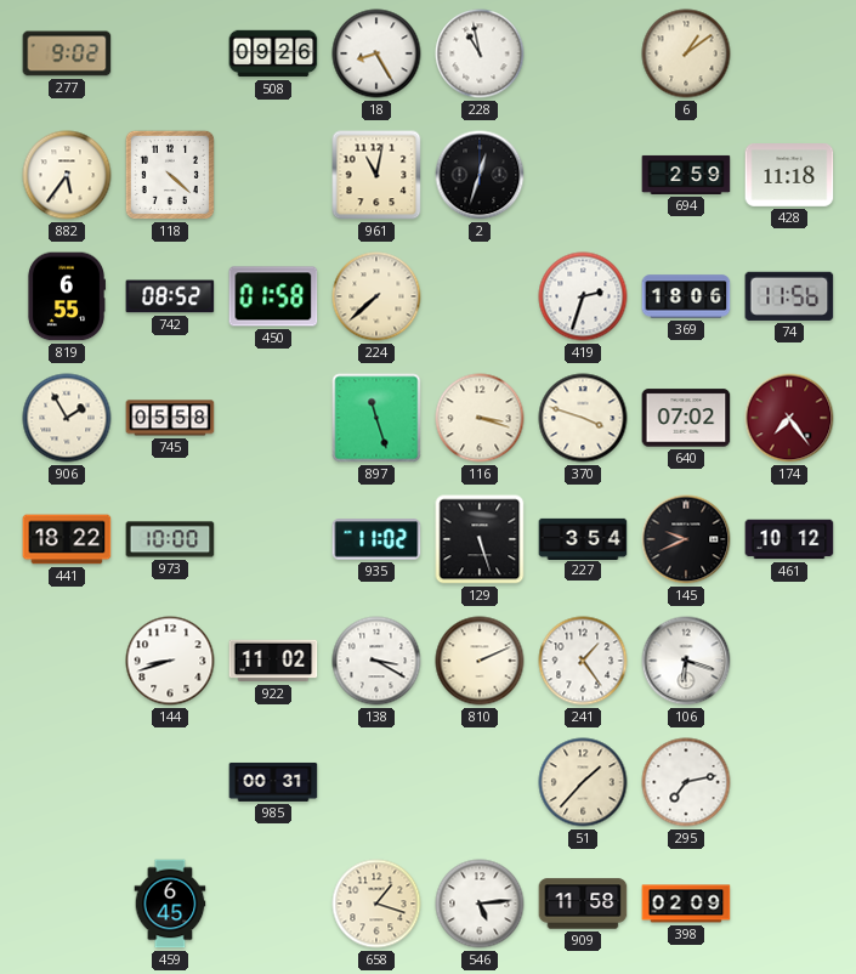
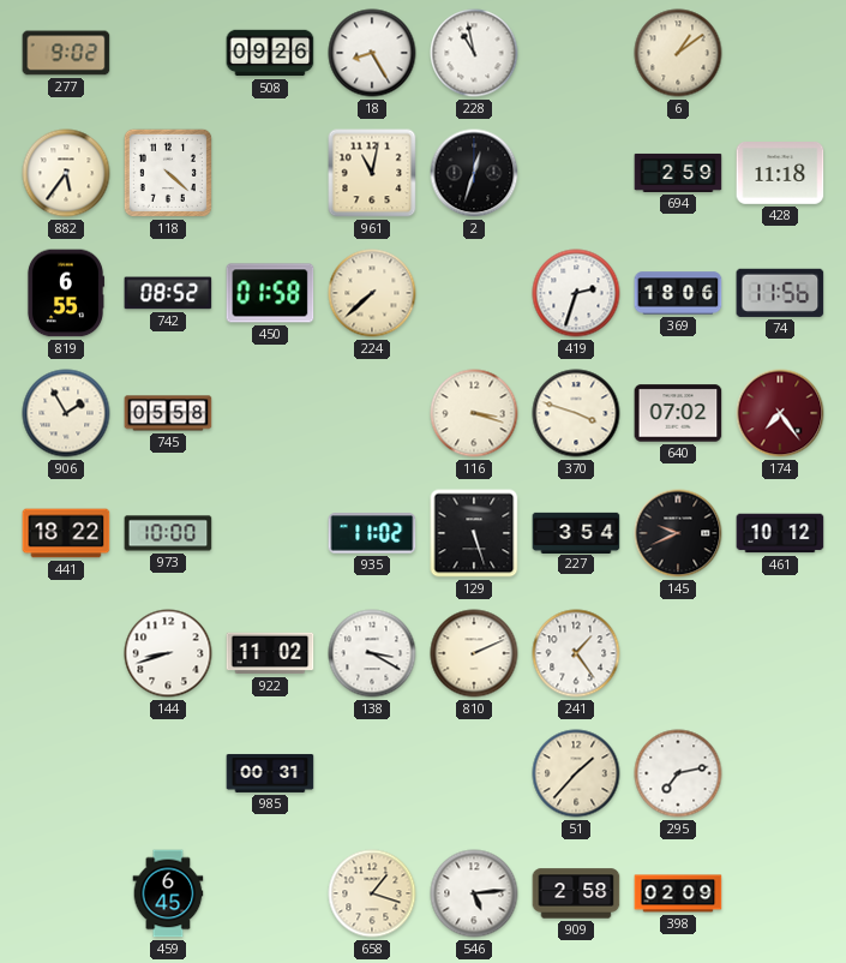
897: 11:27 -> none (376, 418)
106: 6:18 -> none (686, 661)
909: 11:58 -> 2:58 (576, 893)
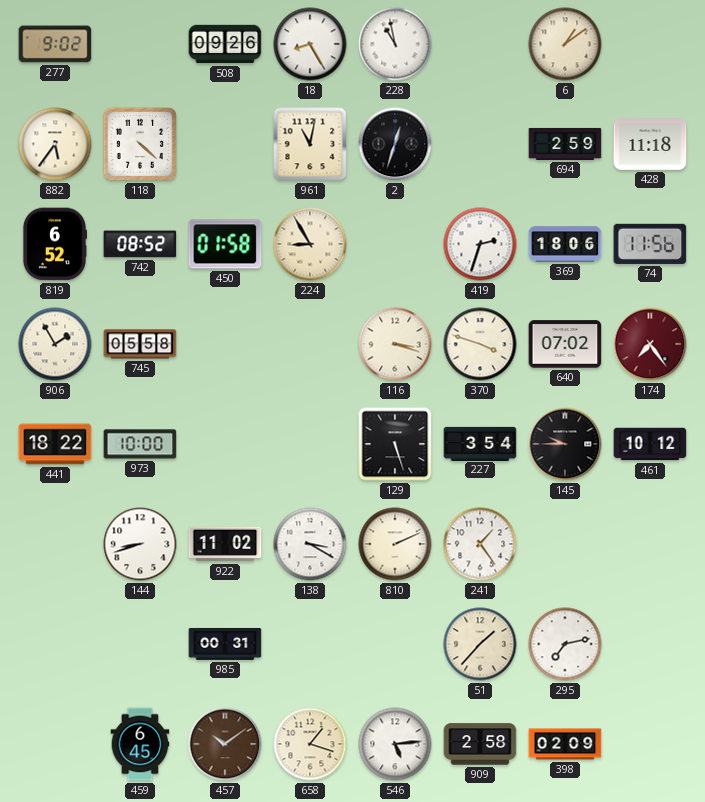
819: 6:55 -> 6:52 (54, 244)
224: 7:38 -> 8:55 (310, 244)
935: 11:02 -> none (372, 533)
145: 9:41 -> 9:45 (565, 444)
457: none -> 10:09 (225, 744)
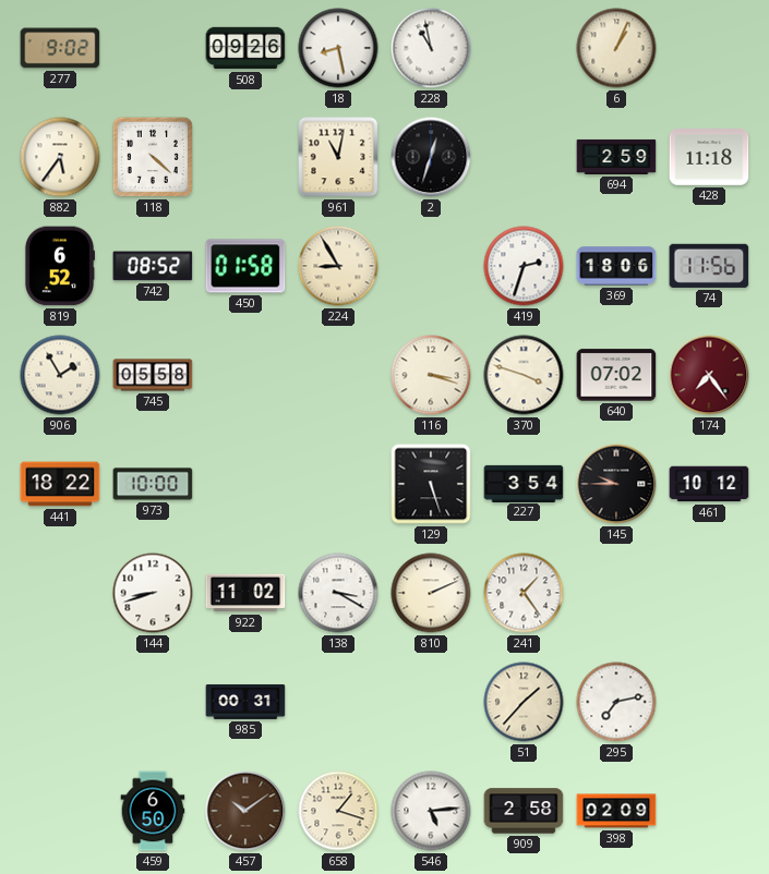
18: 8:25 -> 8:28 (338, 48)
6: 1:09 -> 1:04 (616, 48)
459: 6:45 -> 6:50 (153, 811)
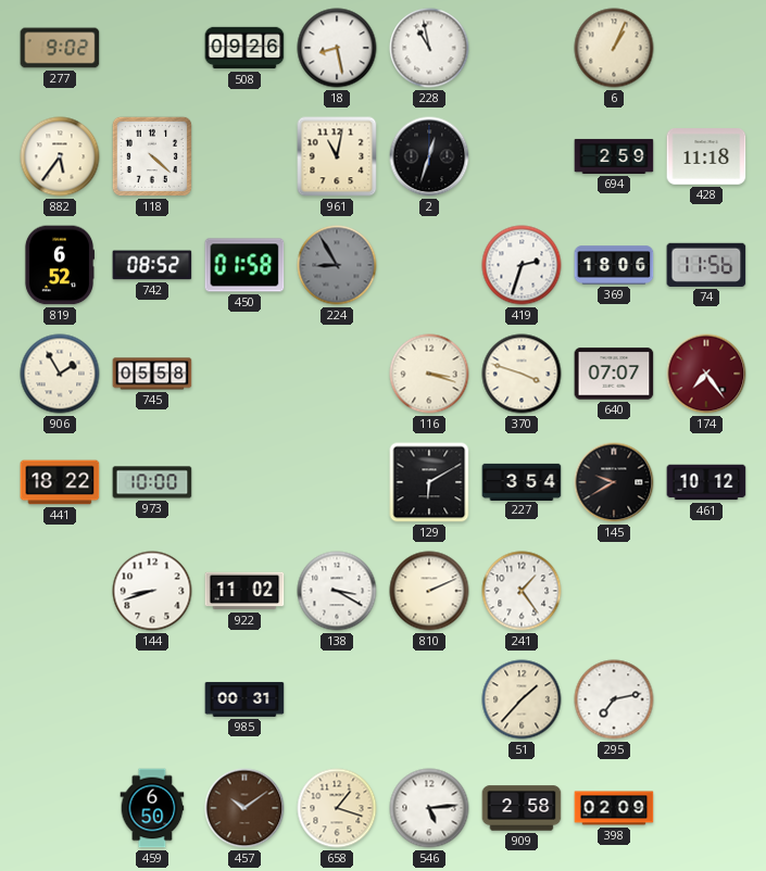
224 dial: cream -> grey (337, 265)
640: 07:02 -> 07:07 (614, 374)
129: 5:27 -> 6:10 (429, 482)
145: 9:45 -> 9:40 (614, 482)
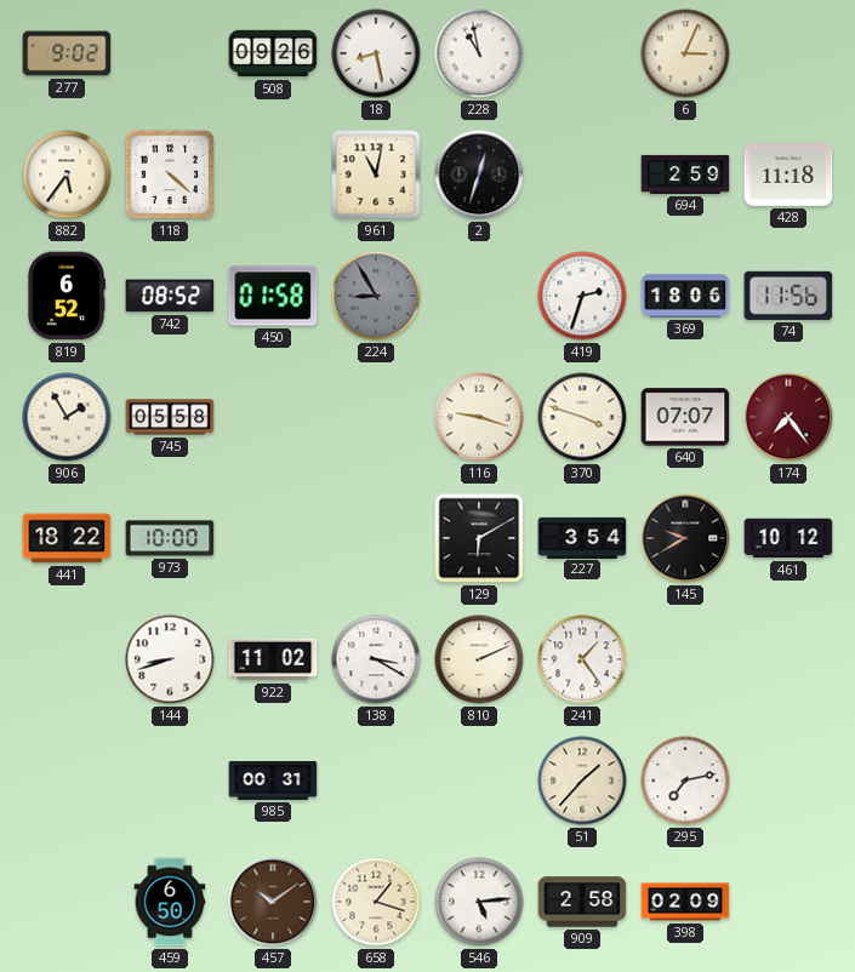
6: 1:04 -> 3:04 (685, 53)
116: 3:18 -> 9:18 (479, 417)
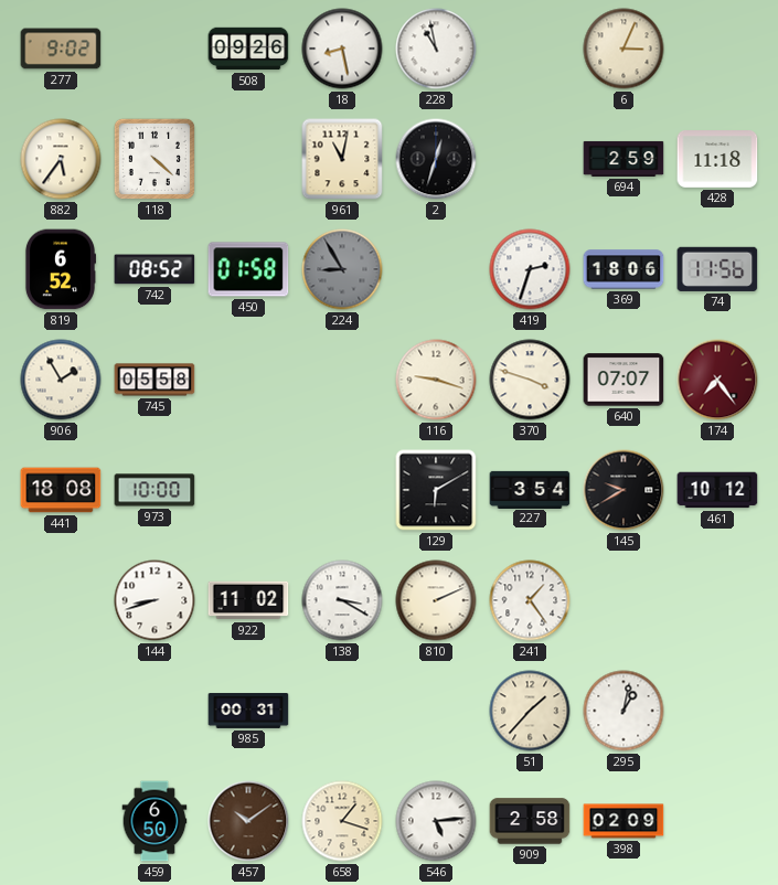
441: 18:22 -> 18:08 (61, 490)
295: 7:13 -> 1:02 (624, 711)
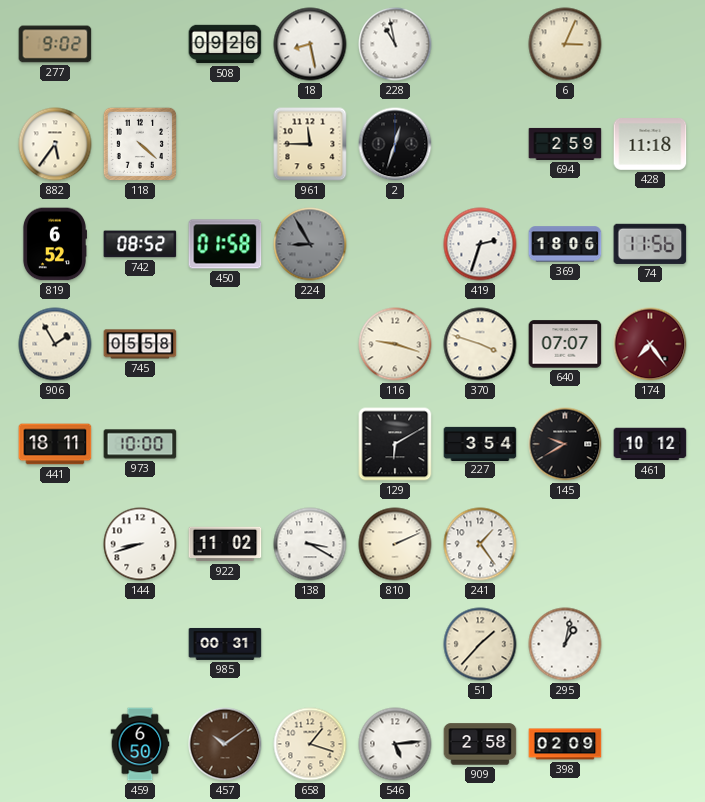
961: 11:02 -> 11:45 (310, 144)
441: 18:08 -> 18:11 (55, 444)
